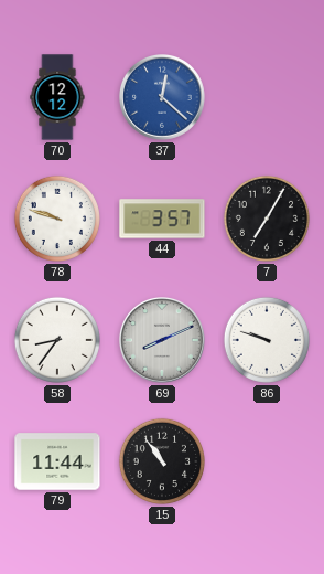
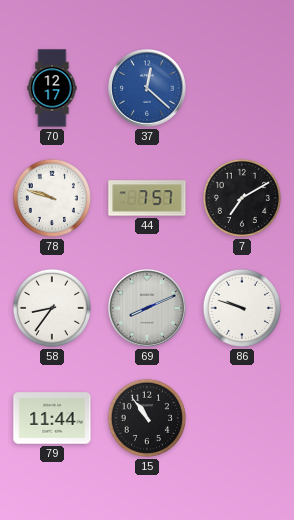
70: 12:12 -> 12:17 (52, 88)
44: 3:57 -> 7:57 (147, 198)
7: 7:05 -> 7:10 (242, 198)
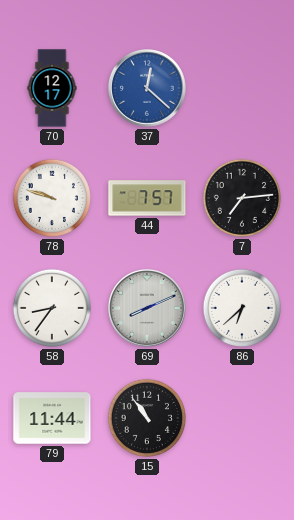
7: 7:10 -> 7:14 (242, 198)
86: 9:48 -> 6:38 (242, 308)
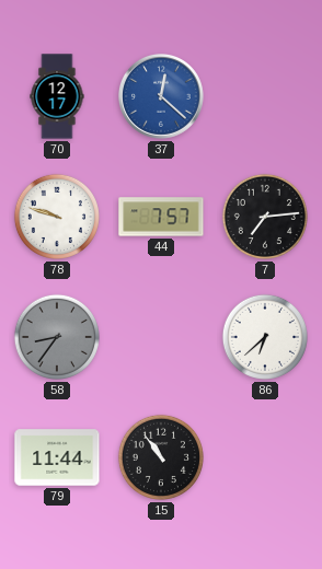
58 dial: white -> grey (57, 337)
69: 8:11 -> none (148, 309)
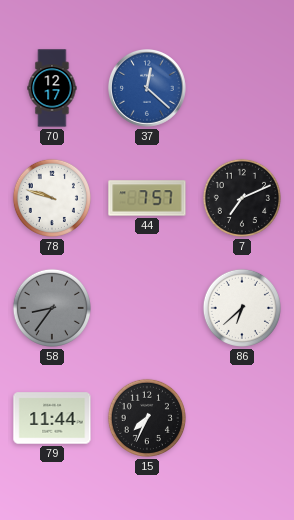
7: 7:14 -> 7:11 (242, 198)
15: 10:54 -> 7:34 (147, 418)
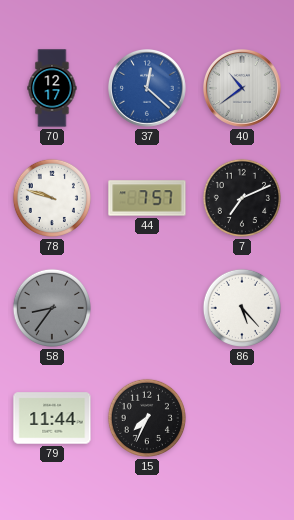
40: none -> 10:39 (243, 89)
86: 6:38 -> 5:23 (242, 308)
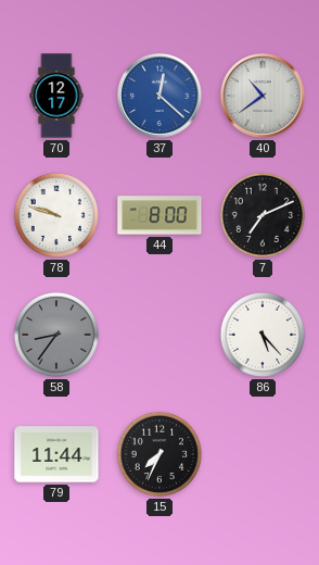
44: 7:57 -> 8:00 (159, 215)
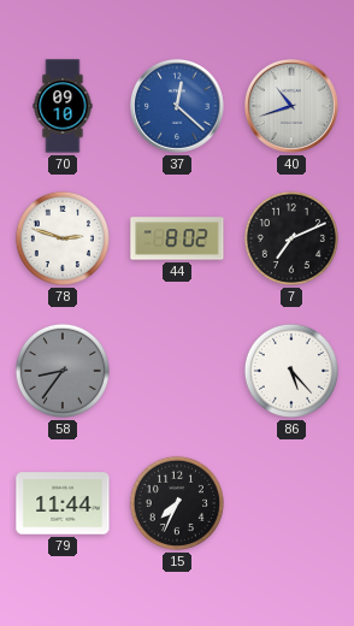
70: 12:17 -> 09:10 (63, 106)
40: 10:39 -> 10:42 (293, 107)
78: 9:48 -> 2:48 (63, 238)
44: 8:00 -> 8:02 (177, 238)
